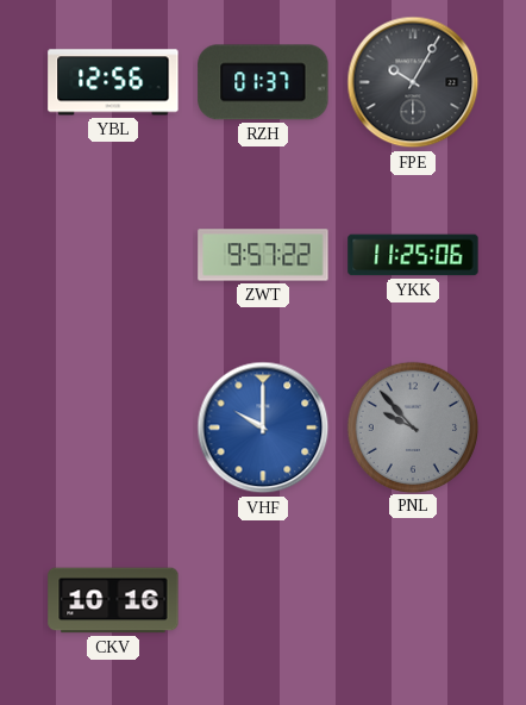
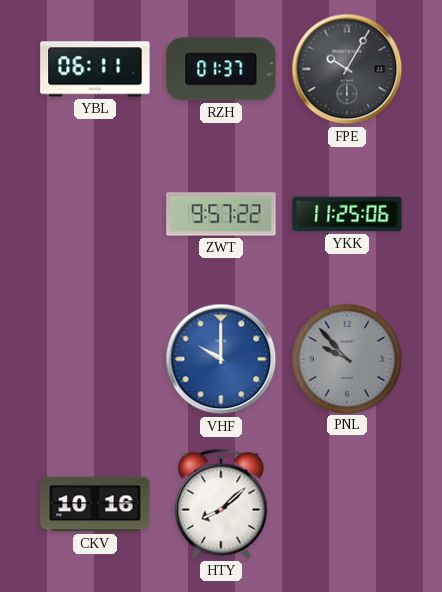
YBL: 12:56 -> 06:11 (95, 69)
HTY: none -> 8:08 (221, 504)
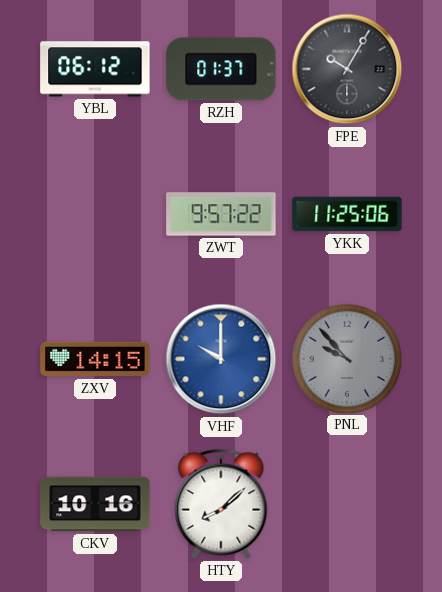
YBL: 06:11 -> 06:12 (95, 69)
ZXV: none -> 14:15 (95, 359)
